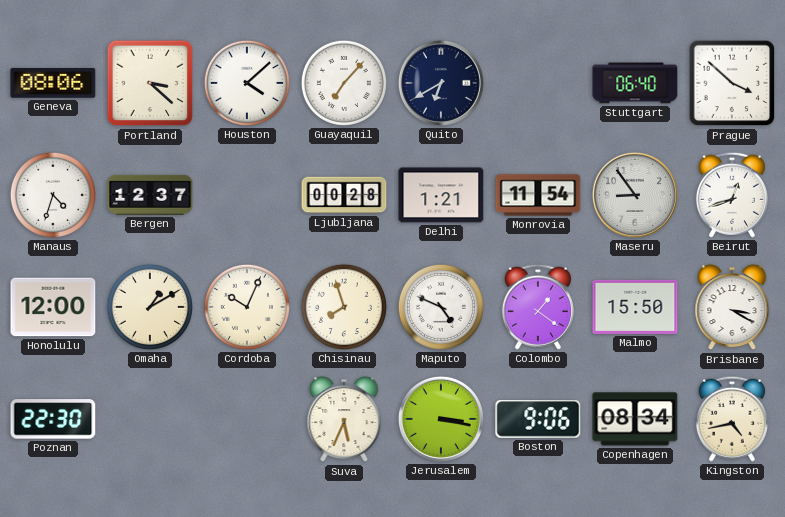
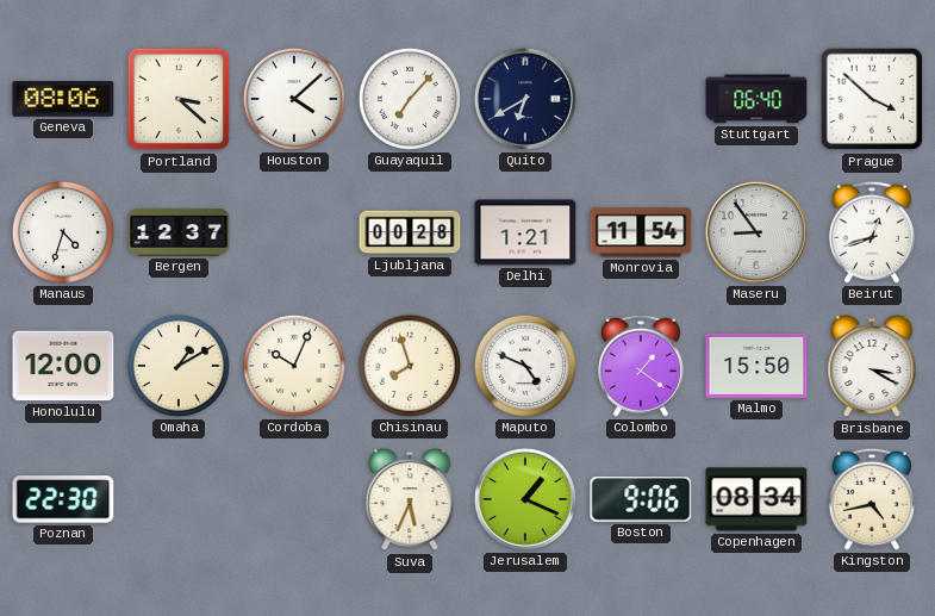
Jerusalem: 3:17 -> 1:19 (525, 499)
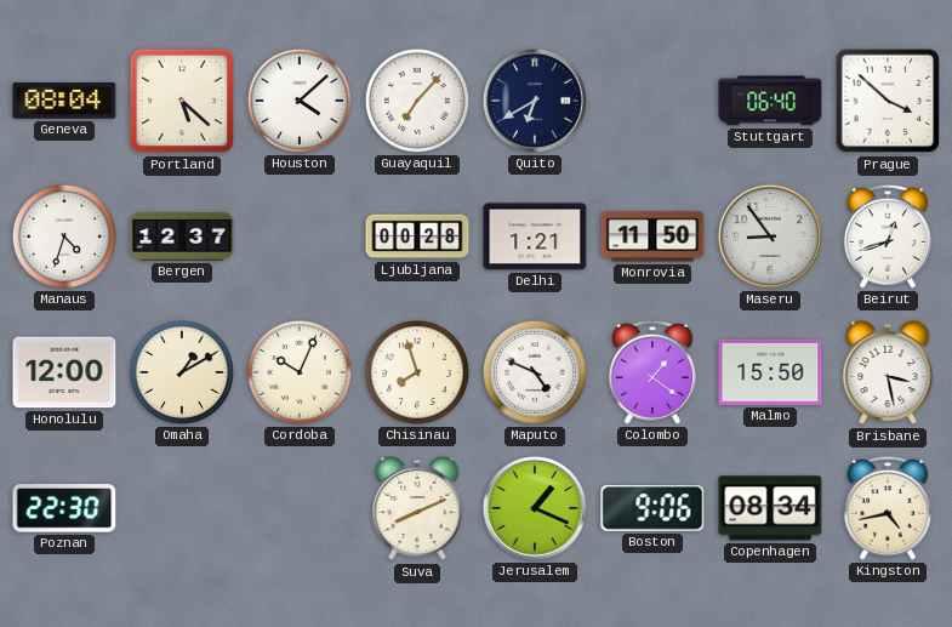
Geneva: 08:06 -> 08:04 (64, 102)
Portland: 3:22 -> 5:22 (182, 101)
Monrovia: 11:54 -> 11:50 (652, 236)
Brisbane: 3:20 -> 3:28 (888, 374)
Suva: 5:34 -> 8:11 (417, 509)
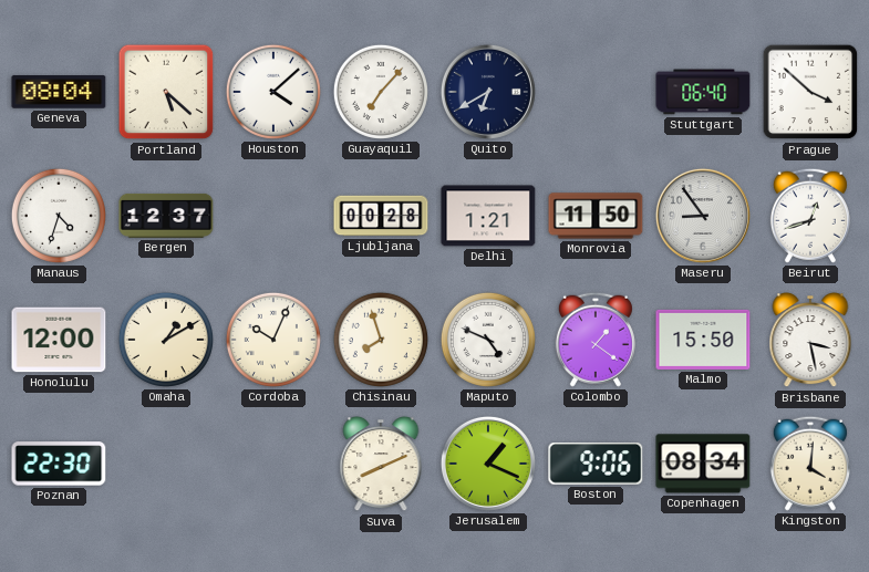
Kingston: 4:43 -> 4:01 (810, 464)
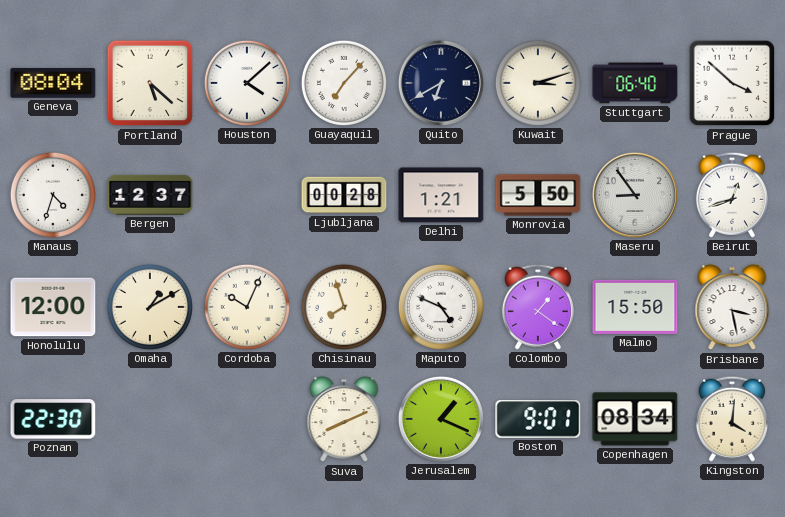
Kuwait: none -> 3:12 (538, 83)
Monrovia: 11:50 -> 5:50 (538, 195)
Boston: 9:06 -> 9:01 (538, 420)
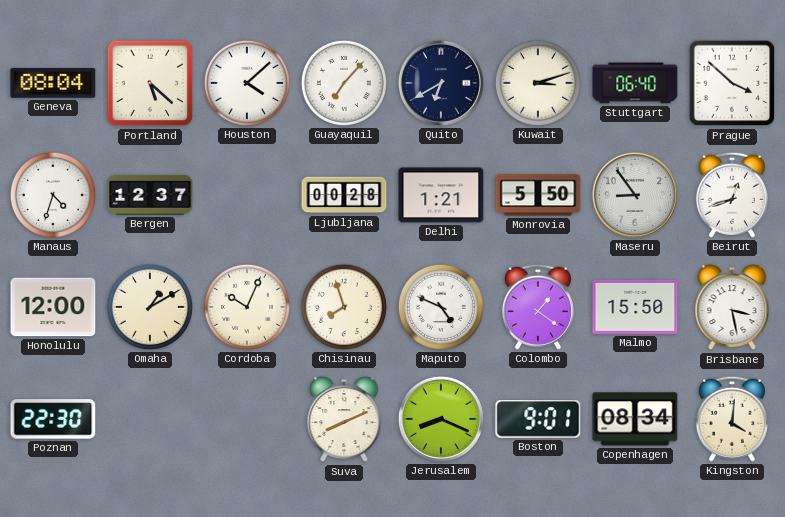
Jerusalem: 1:19 -> 8:19 (441, 419)
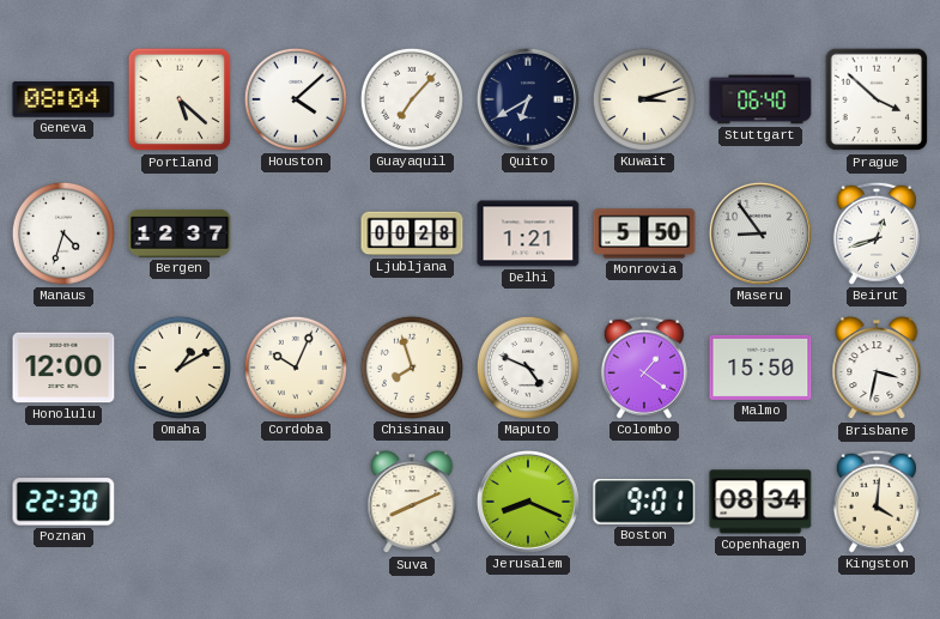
Brisbane: 3:28 -> 3:32 (877, 369)
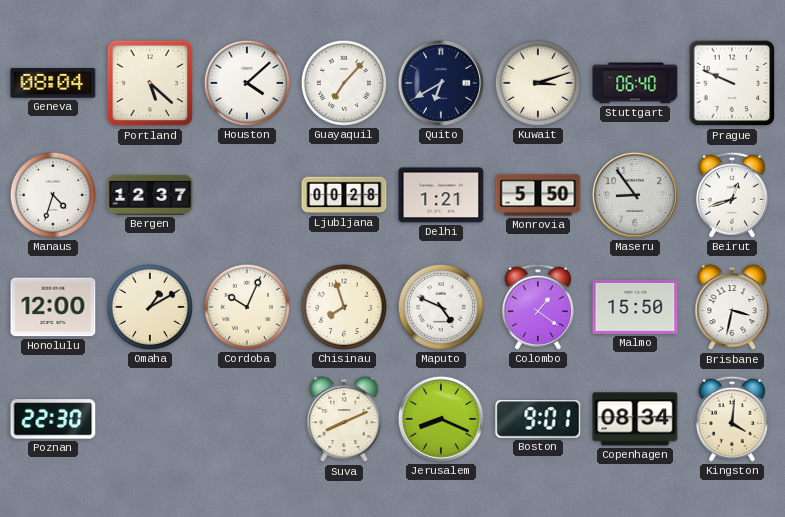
Prague: 3:52 -> 9:49 (732, 83)
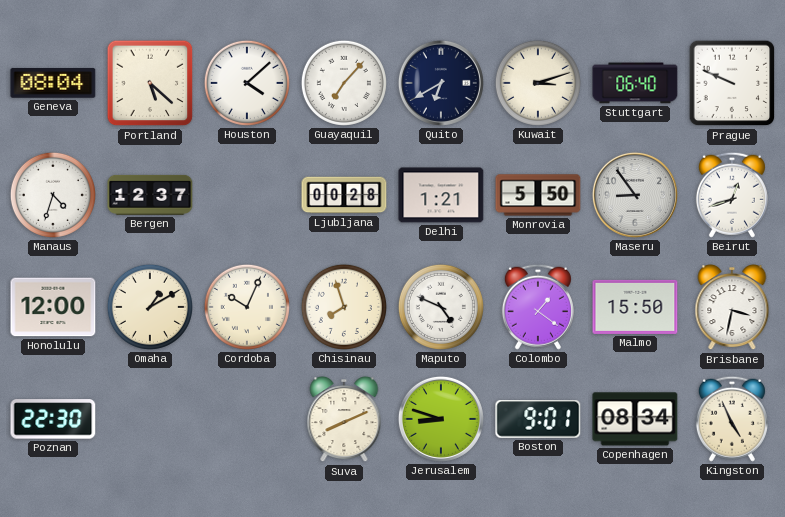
Jerusalem: 8:19 -> 8:48 (441, 419)
Kingston: 4:01 -> 4:56 (732, 419)
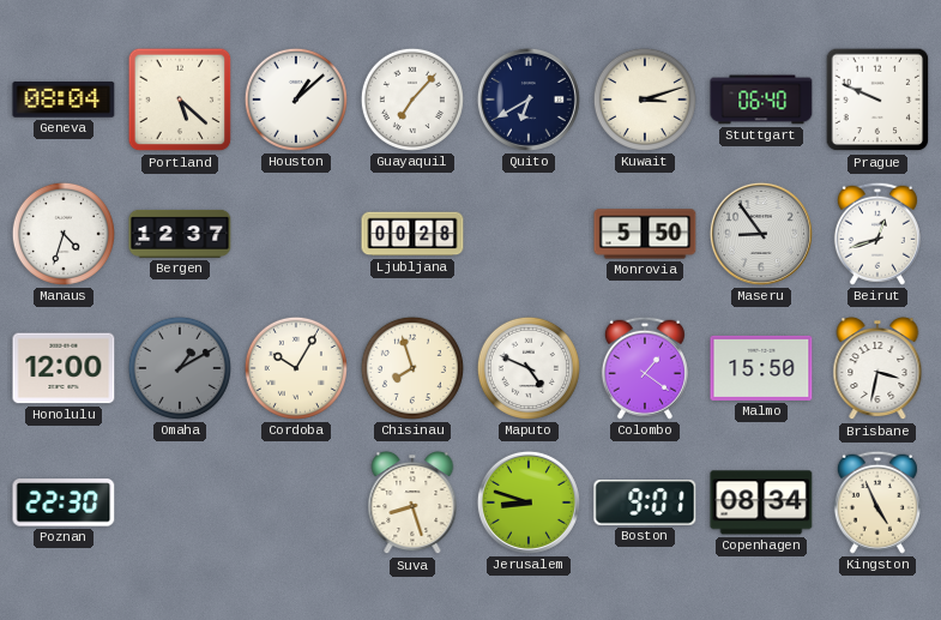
Houston: 4:08 -> 1:08 (296, 100)
Delhi: 1:21 -> none (441, 195)
Omaha dial: cream -> grey (180, 368)
Cordoba: 10:04 -> 10:05 (296, 368)
Suva: 8:11 -> 8:27 (412, 504)
